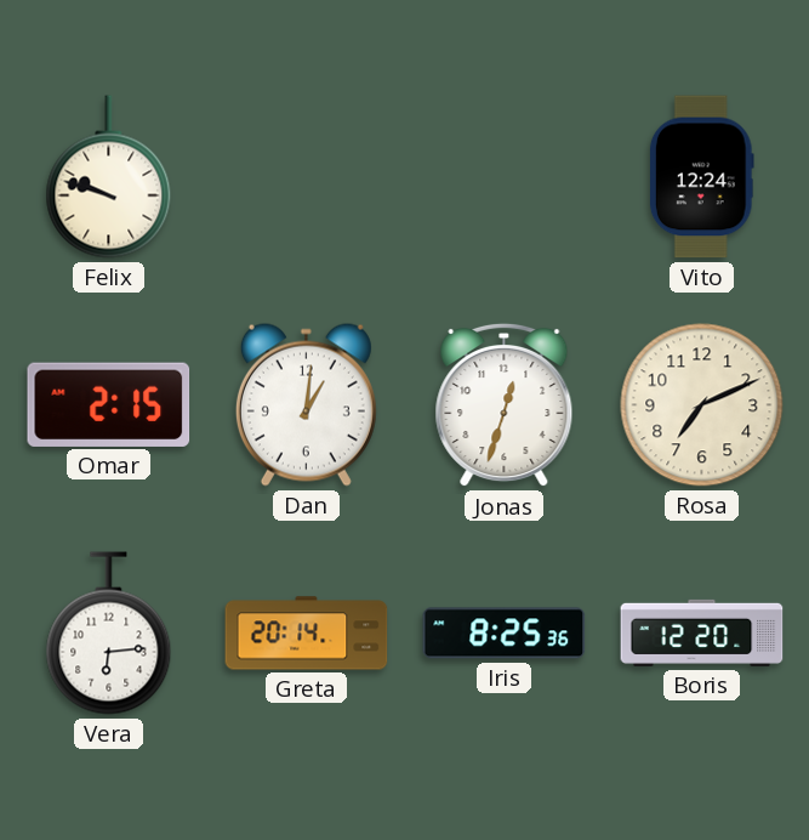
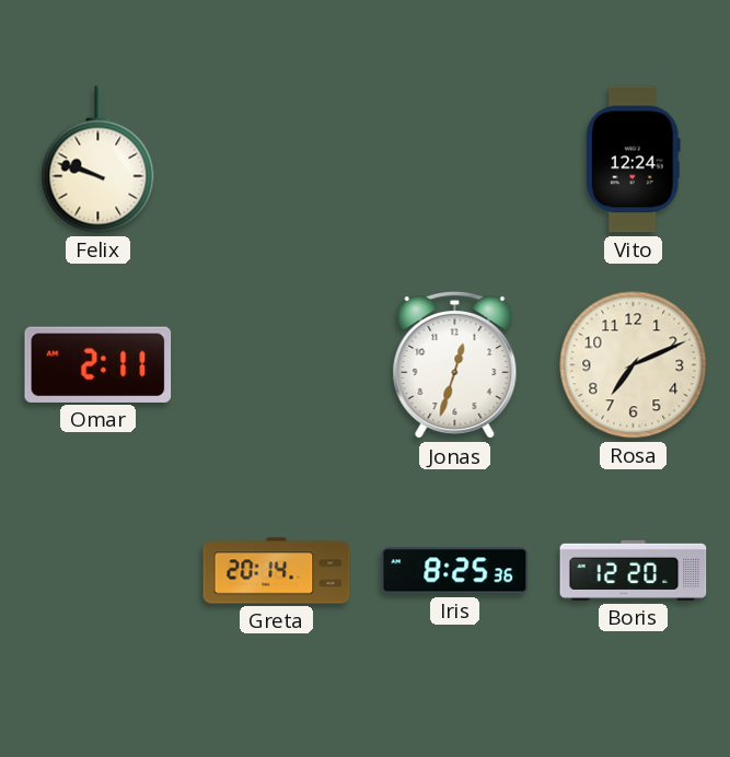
Omar: 2:15 -> 2:11 (99, 364)
Dan: 1:01 -> none (306, 404)
Vera: 6:14 -> none (109, 634)
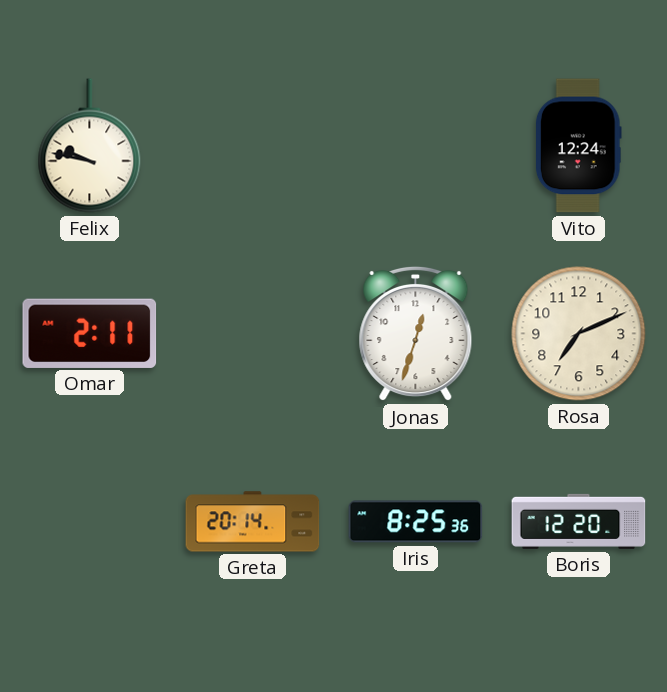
Felix: 9:48 -> 9:47 (90, 146)
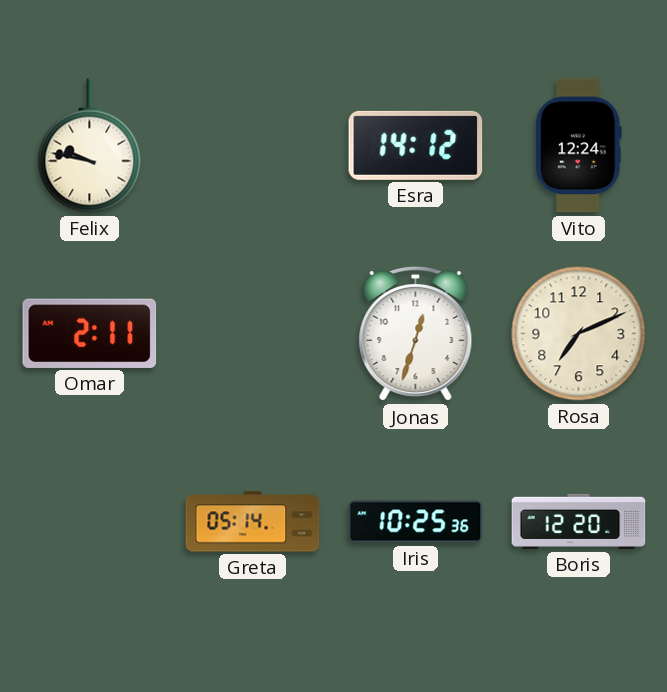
Esra: none -> 14:12 (416, 145)
Greta: 20:14 -> 05:14 (253, 522)
Iris: 8:25 -> 10:25 (416, 522)
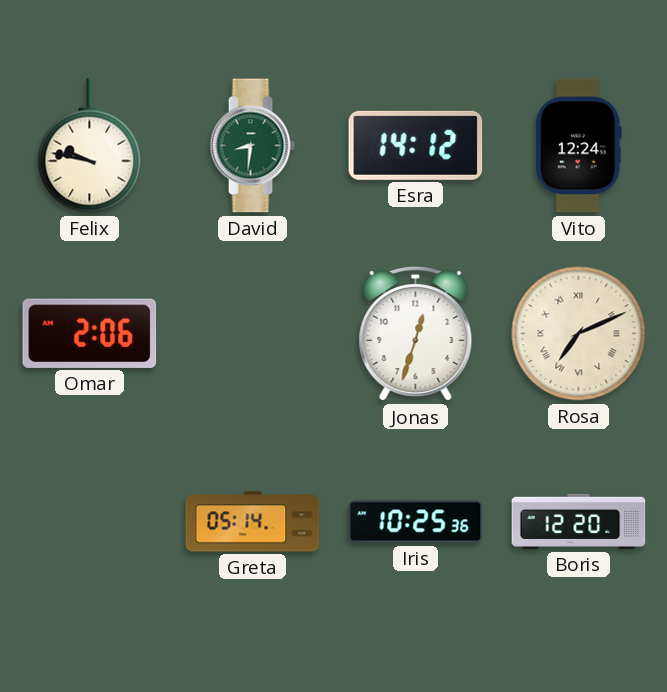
David: none -> 8:31 (252, 146)
Omar: 2:11 -> 2:06 (90, 333)
Rosa numerals: Arabic -> Roman (579, 334)
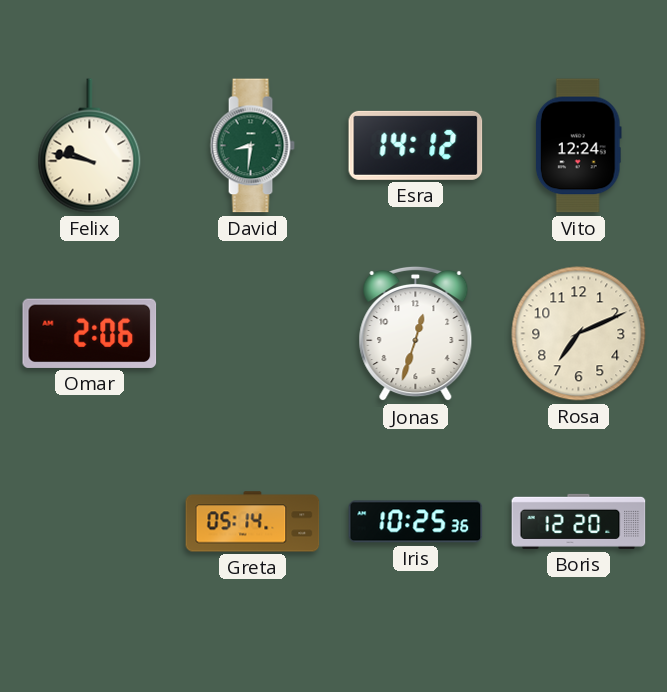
Rosa numerals: Roman -> Arabic (579, 334)
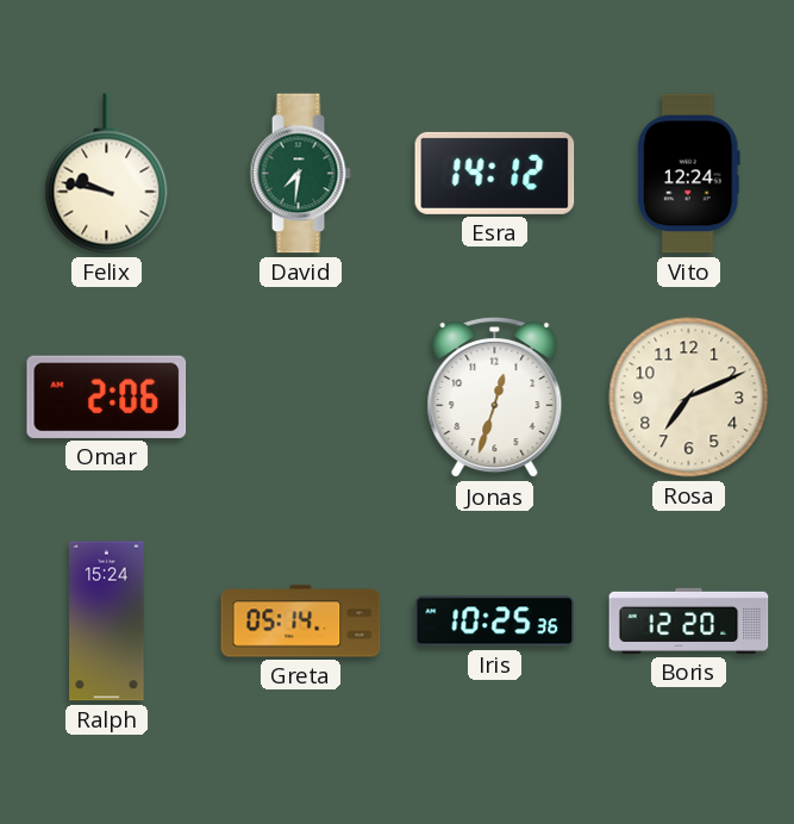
David: 8:31 -> 7:31 (300, 174)
Ralph: none -> 15:24 (107, 622)
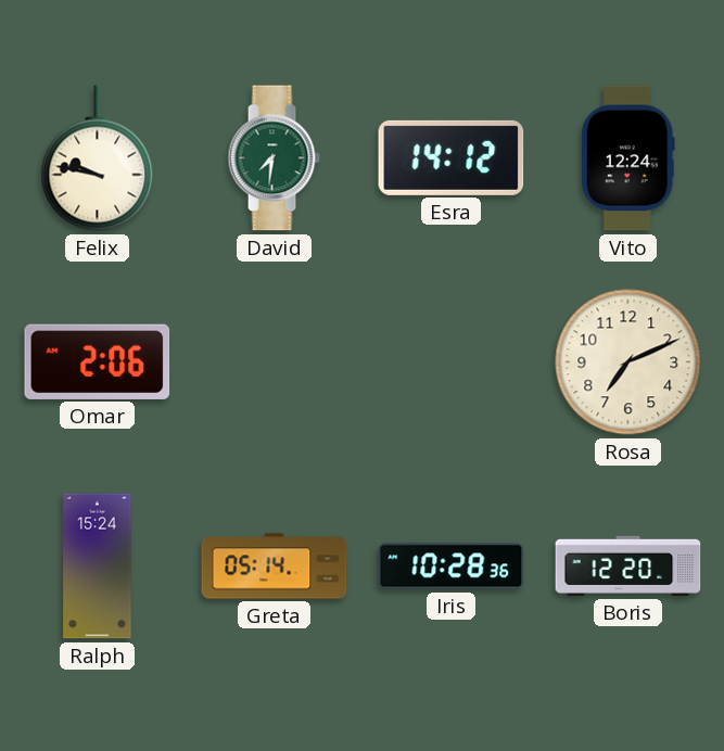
Jonas: 12:33 -> none (495, 398)
Iris: 10:25 -> 10:28 (452, 567)
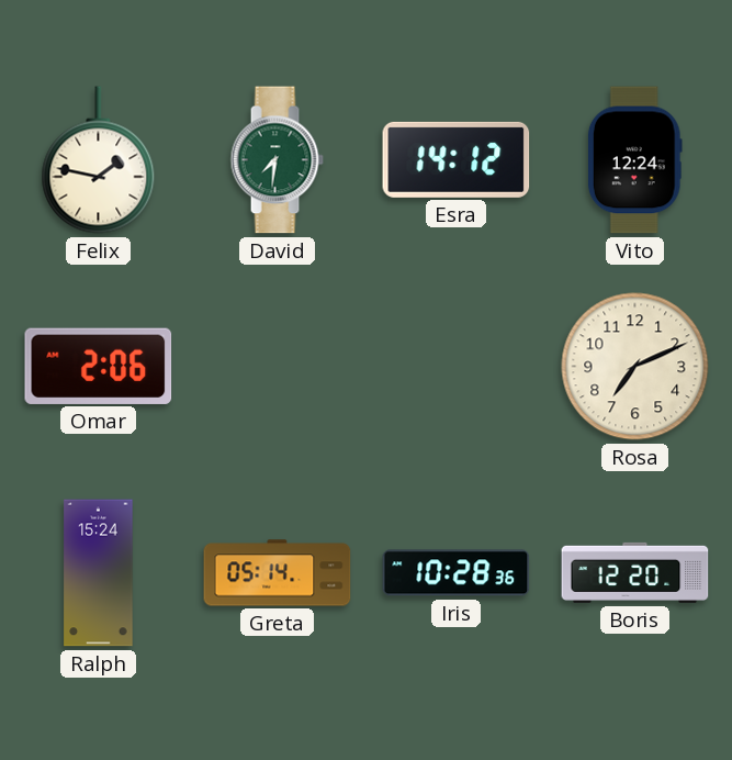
Felix: 9:47 -> 1:47 (99, 160)
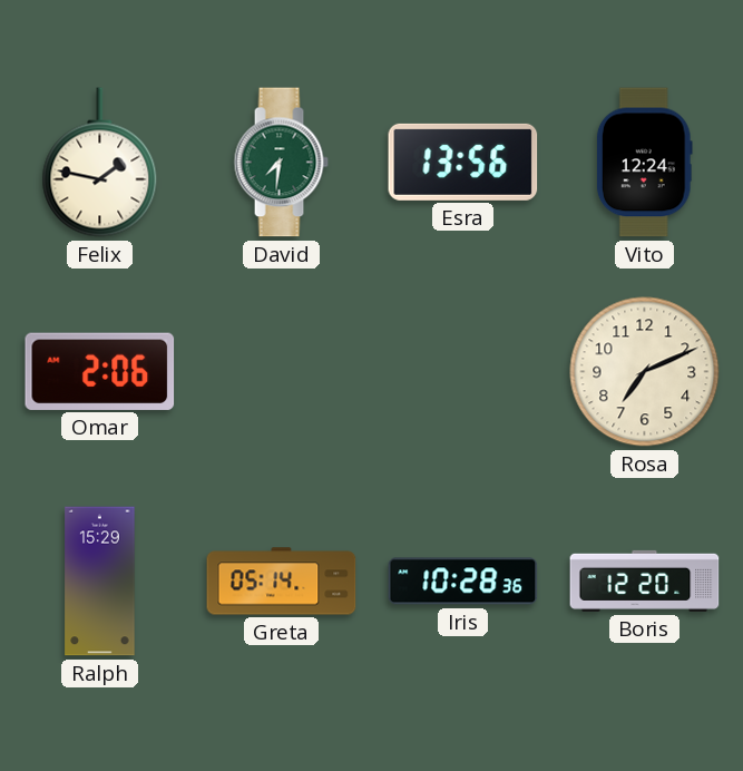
Esra: 14:12 -> 13:56 (463, 162)
Ralph: 15:24 -> 15:29 (100, 582)
